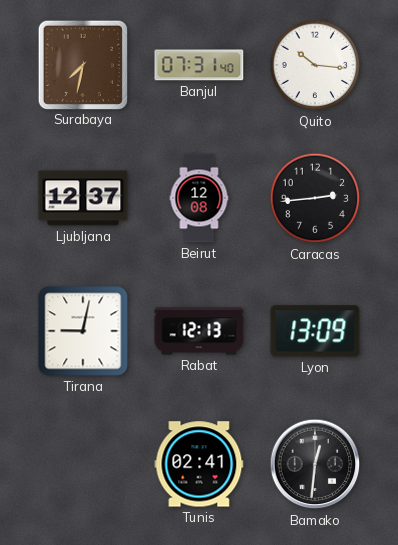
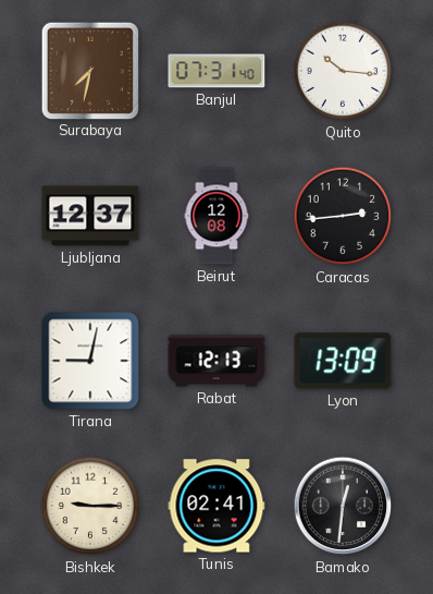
Bishkek: none -> 9:15 (90, 506)
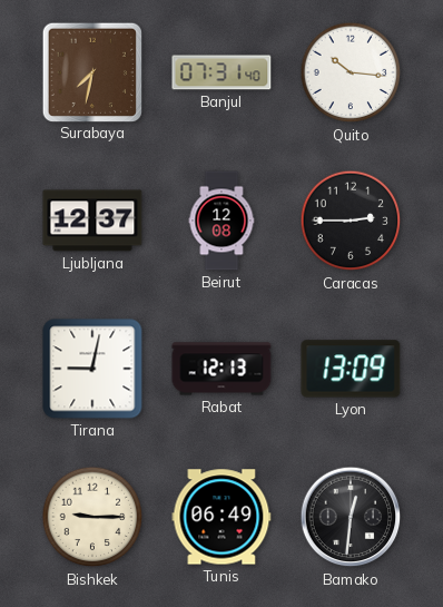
Caracas: 2:44 -> 2:45 (351, 221)
Tunis: 02:41 -> 06:49 (221, 517)
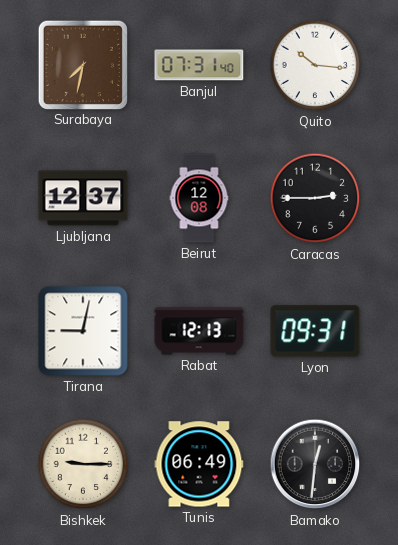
Lyon: 13:09 -> 09:31 (315, 331)
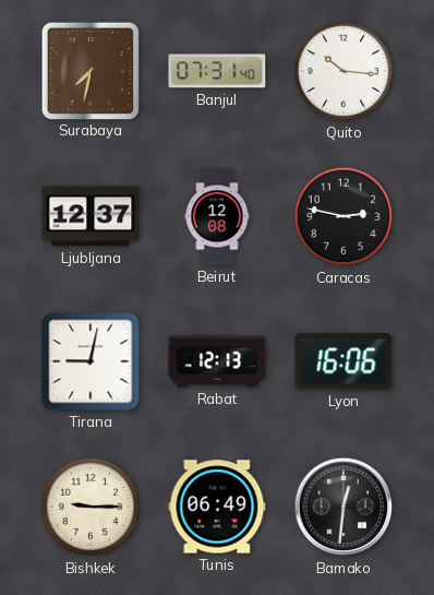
Caracas: 2:45 -> 2:47 (343, 216)
Lyon: 09:31 -> 16:06 (343, 361)
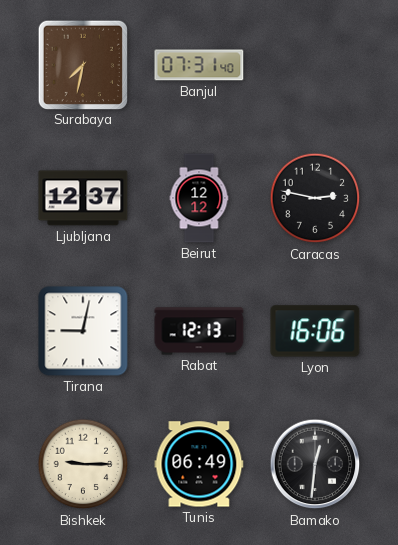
Quito: 10:16 -> none (343, 71)
Beirut: 12:08 -> 12:12 (199, 198)
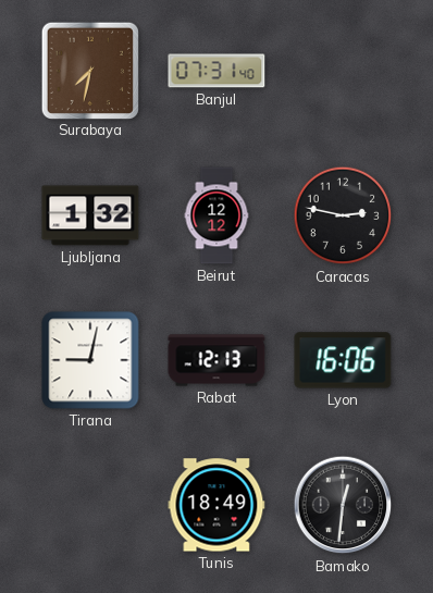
Ljubljana: 12:37 -> 1:32 (90, 215)
Bishkek: 9:15 -> none (83, 464)
Tunis: 06:49 -> 18:49 (216, 505)
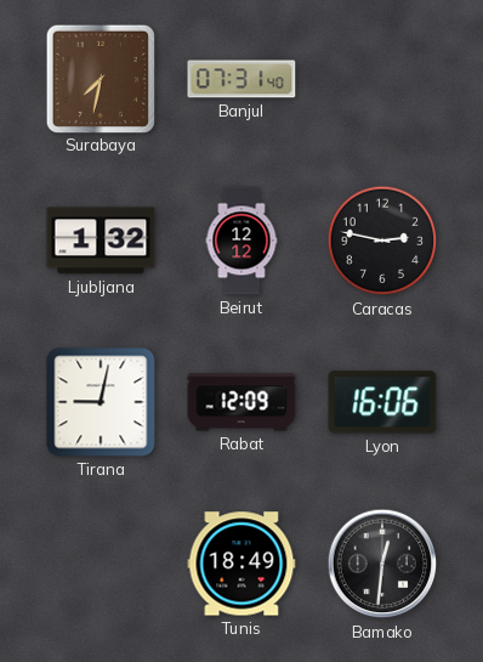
Rabat: 12:13 -> 12:09 (241, 402)
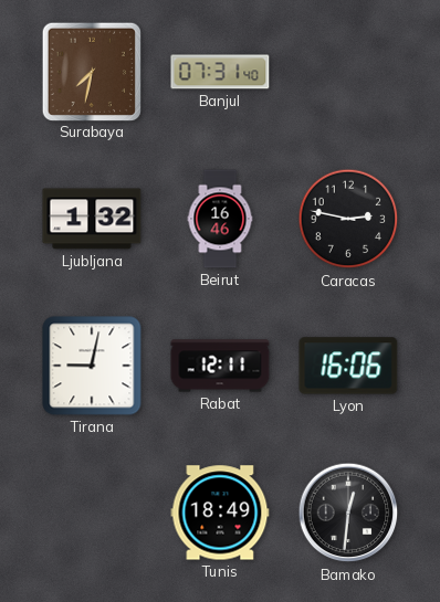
Beirut: 12:12 -> 16:46 (220, 219)
Rabat: 12:09 -> 12:11 (220, 366)
